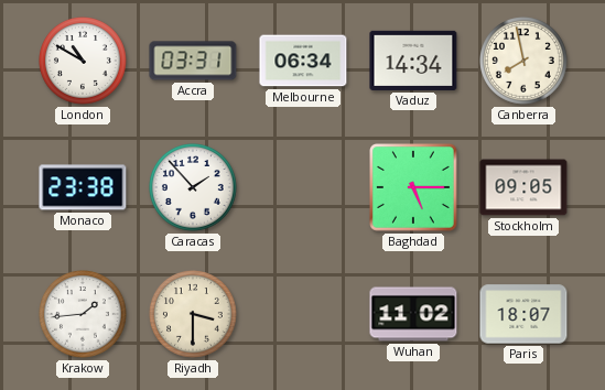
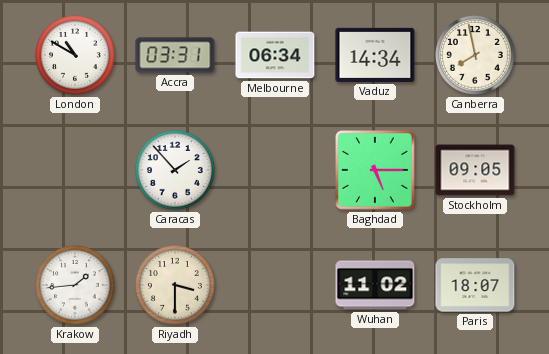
Monaco: 23:38 -> none (83, 187)
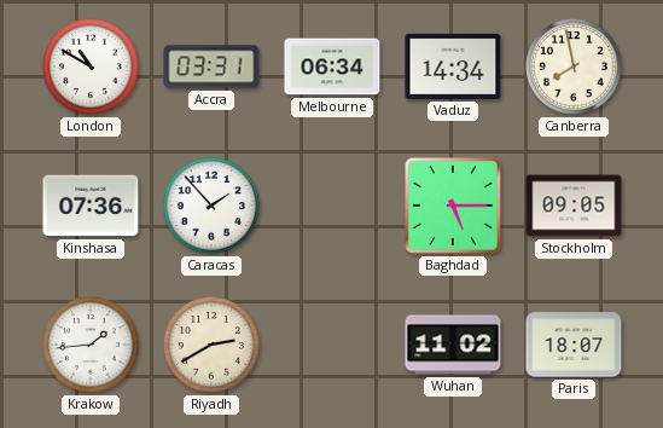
Kinshasa: none -> 07:36 (91, 206)
Riyadh: 3:30 -> 2:40 (213, 346)
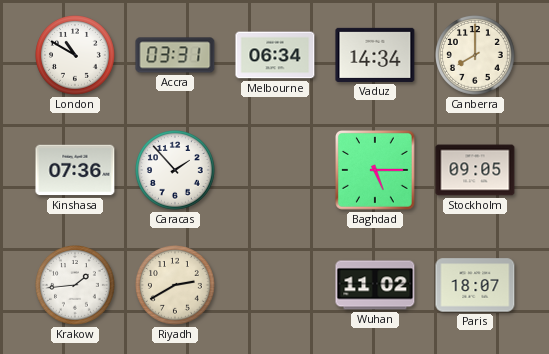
Canberra: 7:58 -> 8:00 (476, 56)
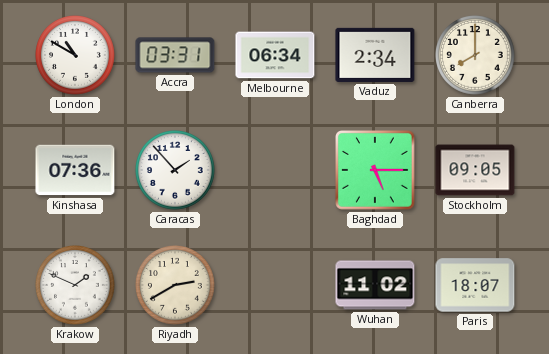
Vaduz: 14:34 -> 2:34 (375, 55)
Krakow: 1:44 -> 1:49 (76, 286)
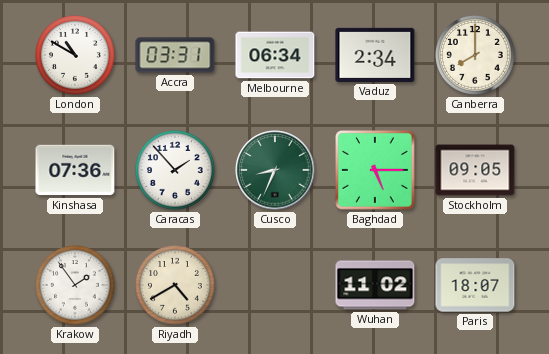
Cusco: none -> 8:34 (275, 170)
Krakow: 1:49 -> 1:54 (76, 286)
Riyadh: 2:40 -> 4:40 (176, 286)
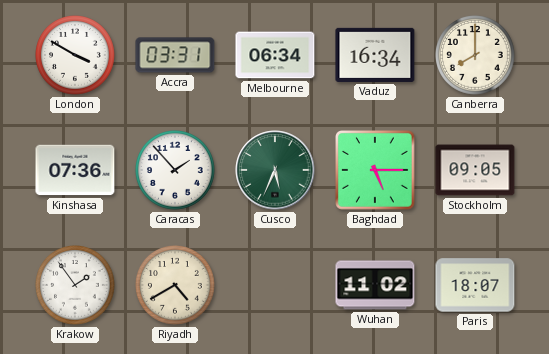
London: 10:50 -> 3:50 (76, 56)
Vaduz: 2:34 -> 16:34 (375, 55)
Cusco: 8:34 -> 5:34 (275, 170)
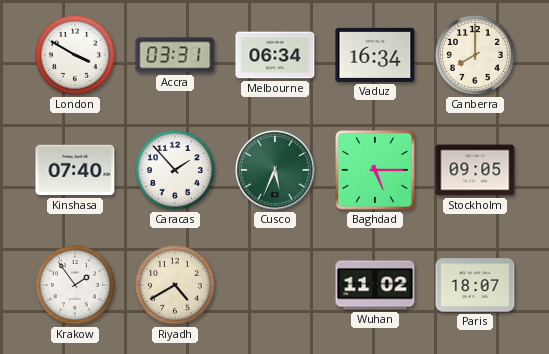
Kinshasa: 07:36 -> 07:40 (75, 170)
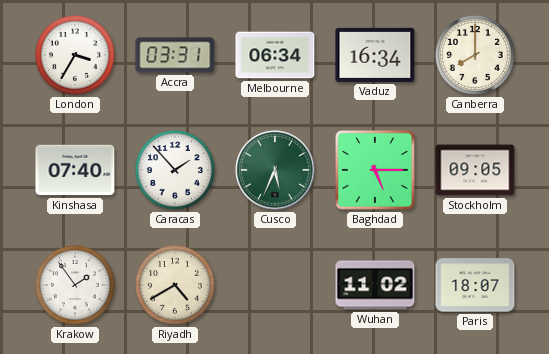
London: 3:50 -> 3:35 (76, 56)
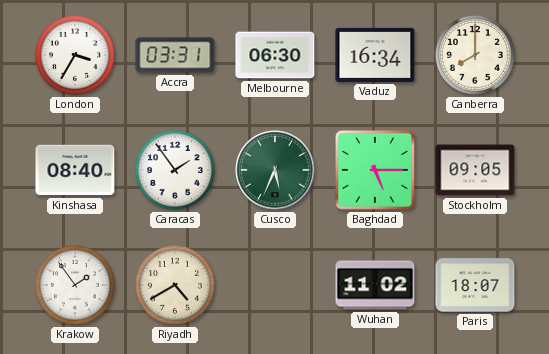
Melbourne: 06:34 -> 06:30 (275, 55)
Kinshasa: 07:40 -> 08:40 (75, 170)
Caracas: 1:53 -> 1:54 (176, 171)
